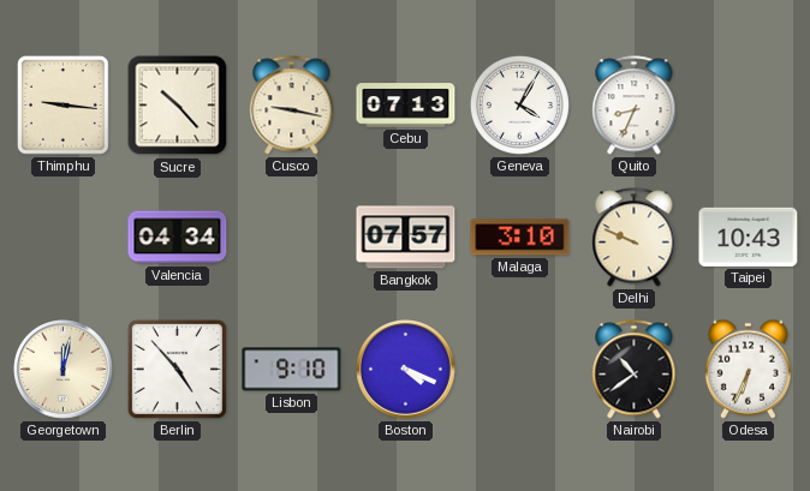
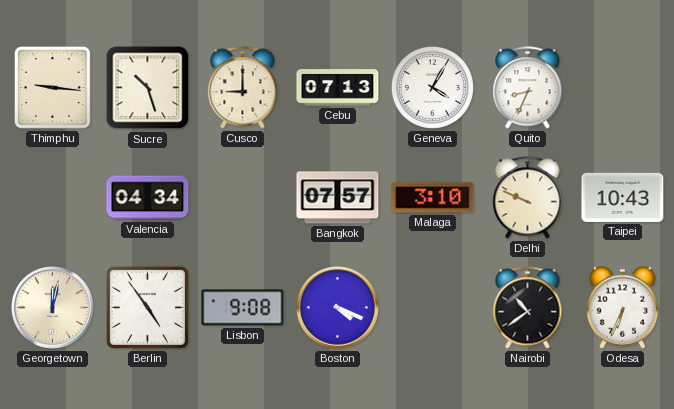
Sucre: 10:23 -> 10:27 (148, 88)
Cusco: 9:17 -> 9:00 (243, 88)
Berlin: 4:53 -> 4:54 (147, 307)
Lisbon: 9:10 -> 9:08 (243, 308)
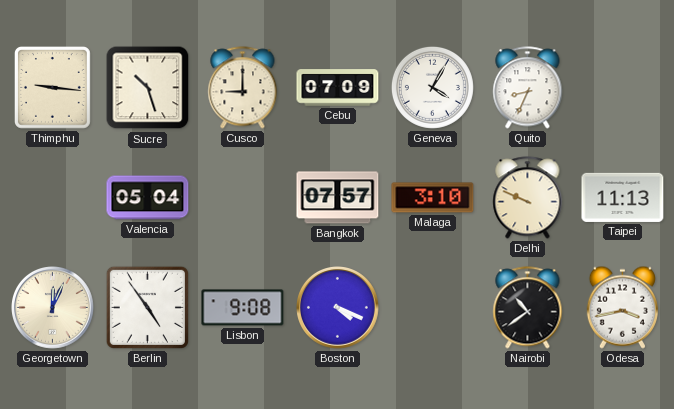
Cebu: 07:13 -> 07:09 (338, 88)
Valencia: 04:34 -> 05:04 (148, 198)
Taipei: 10:43 -> 11:13 (623, 197)
Georgetown: 12:02 -> 12:04 (53, 308)
Odesa: 6:34 -> 3:43 (622, 307)
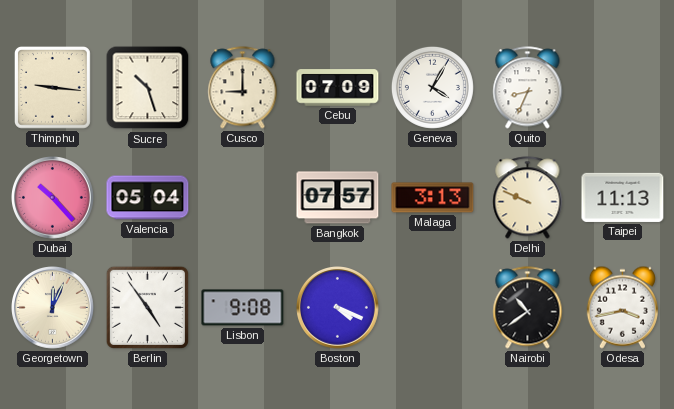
Dubai: none -> 10:23 (53, 198)
Malaga: 3:10 -> 3:13 (433, 198)
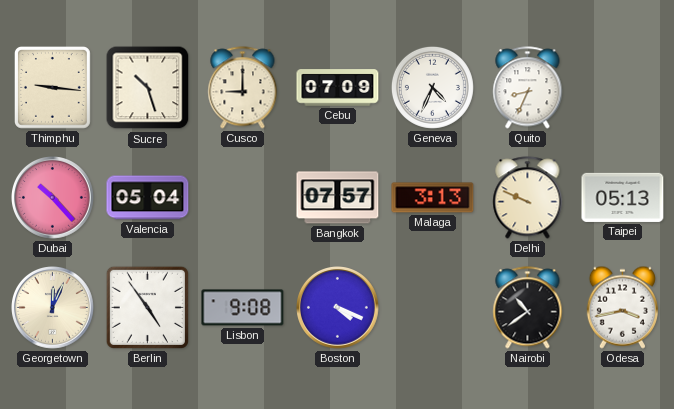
Geneva: 4:05 -> 4:34 (432, 87)
Taipei: 11:13 -> 05:13 (623, 197)
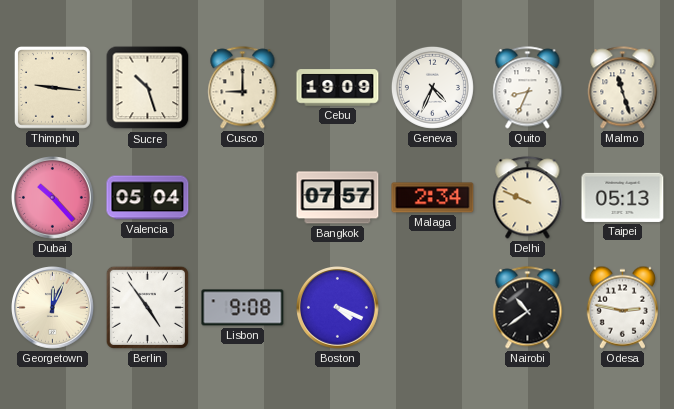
Cebu: 07:09 -> 19:09 (338, 88)
Malmo: none -> 11:27 (623, 88)
Malaga: 3:13 -> 2:34 (433, 198)
Odesa: 3:43 -> 2:47 (622, 307)
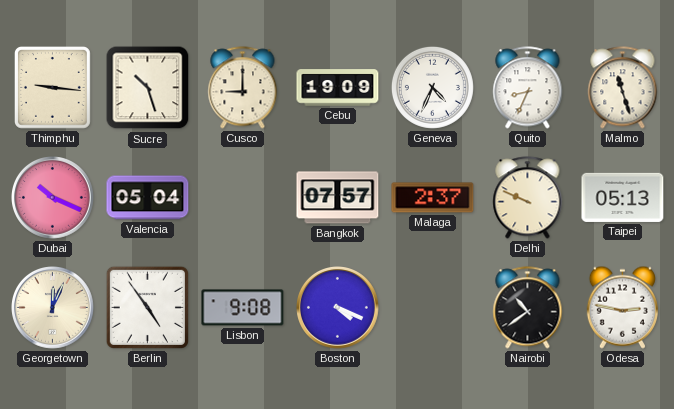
Dubai: 10:23 -> 10:19 (53, 198)
Malaga: 2:34 -> 2:37 (433, 198)
